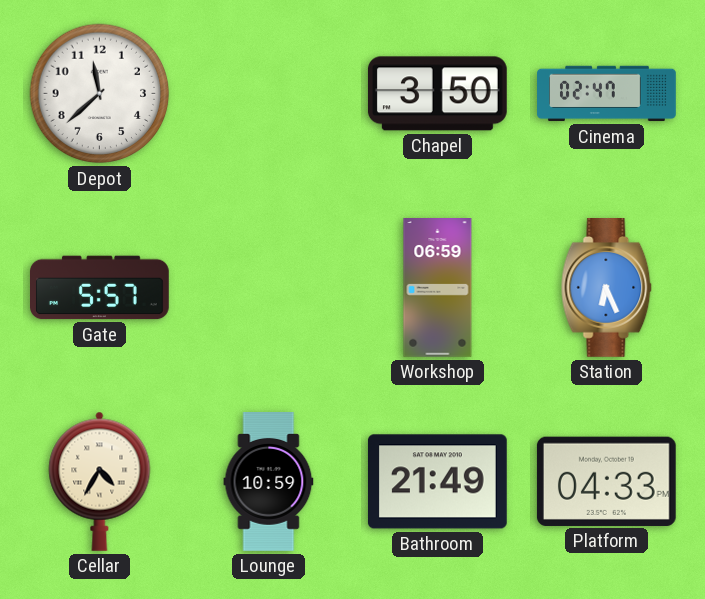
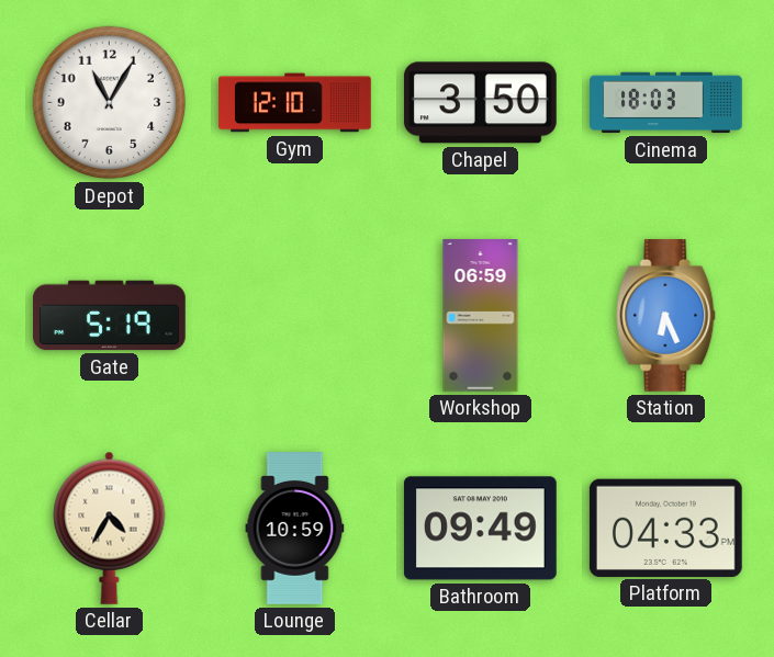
Depot: 11:38 -> 11:05 (110, 103)
Gym: none -> 12:10 (295, 103)
Cinema: 02:47 -> 18:03 (666, 103)
Gate: 5:57 -> 5:19 (110, 316)
Bathroom: 21:49 -> 09:49 (480, 529)
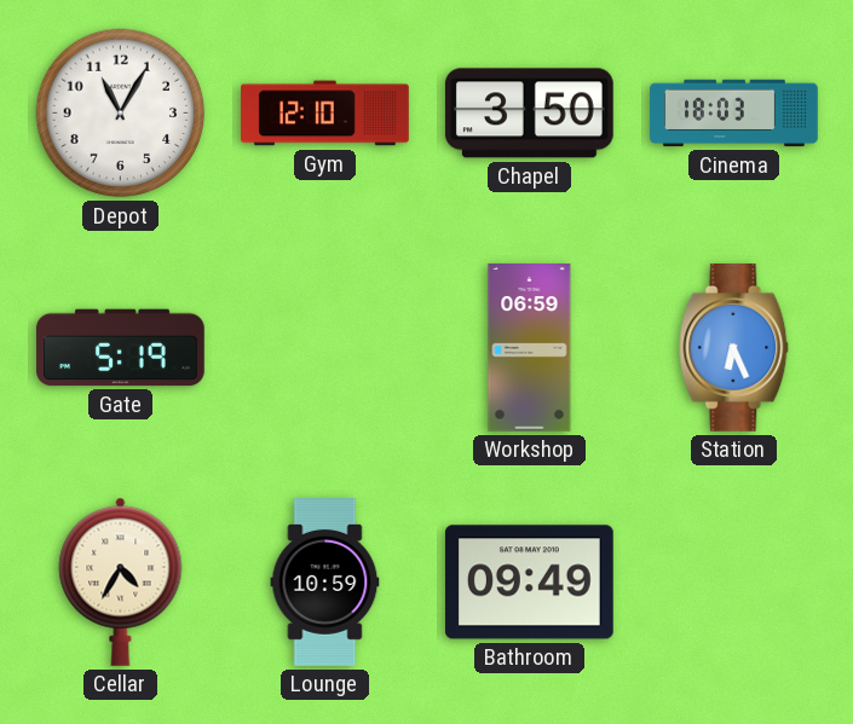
Platform: 04:33 -> none (665, 528)
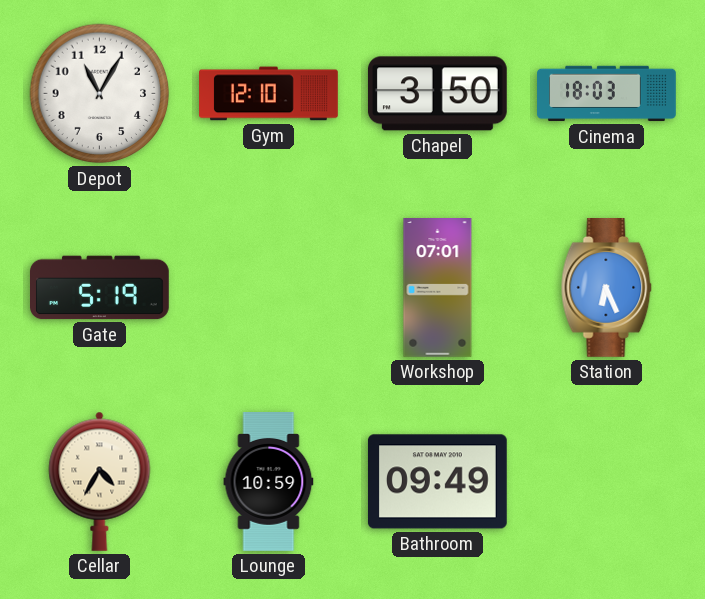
Workshop: 06:59 -> 07:01 (438, 288)
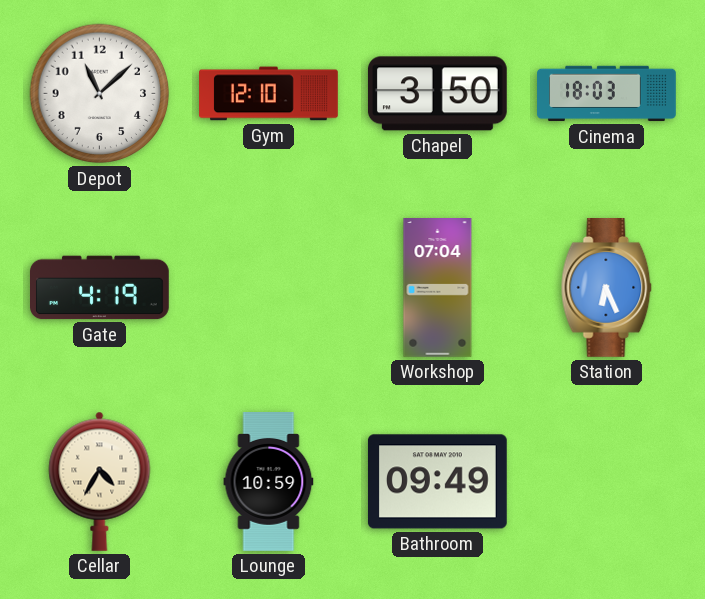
Depot: 11:05 -> 11:08 (100, 94)
Gate: 5:19 -> 4:19 (100, 288)
Workshop: 07:01 -> 07:04 (438, 288)
